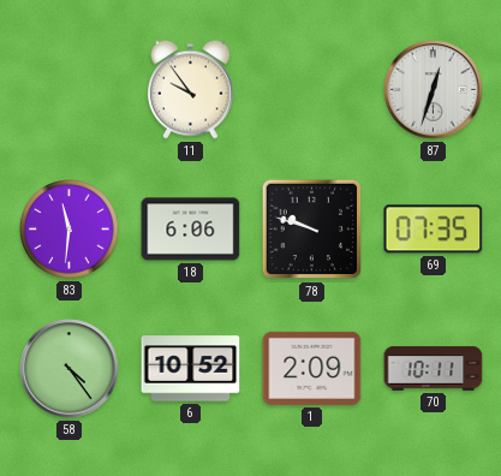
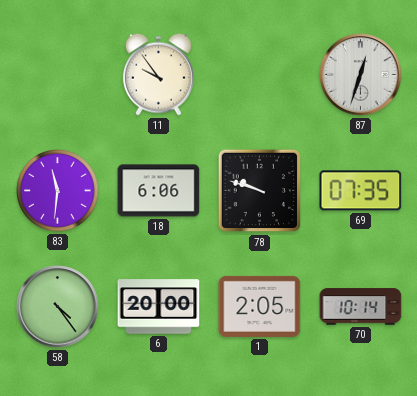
6: 10:52 -> 20:00 (159, 307)
1: 2:09 -> 2:05 (260, 306)
70: 10:11 -> 10:14 (361, 307)
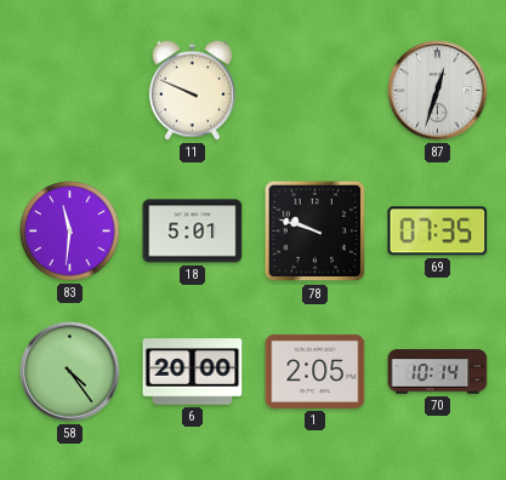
11: 9:54 -> 9:49 (192, 90)
18: 6:06 -> 5:01 (193, 232)
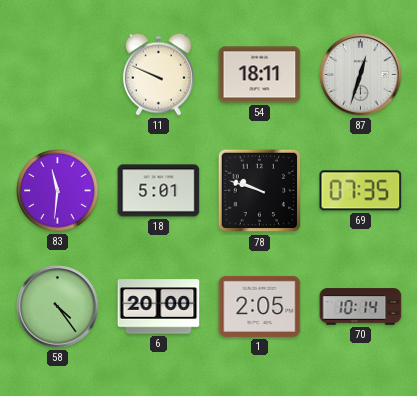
54: none -> 18:11 (260, 75)
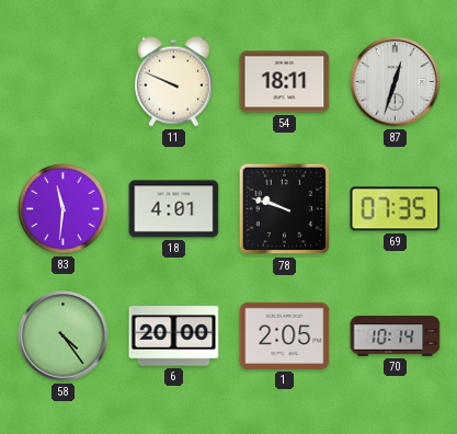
18: 5:01 -> 4:01 (174, 209)
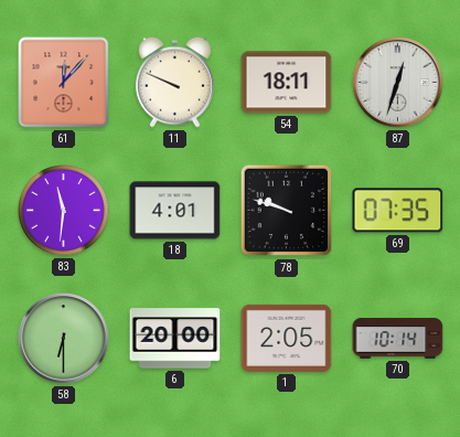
61: none -> 12:07 (64, 83)
58: 4:24 -> 6:30 (64, 339)
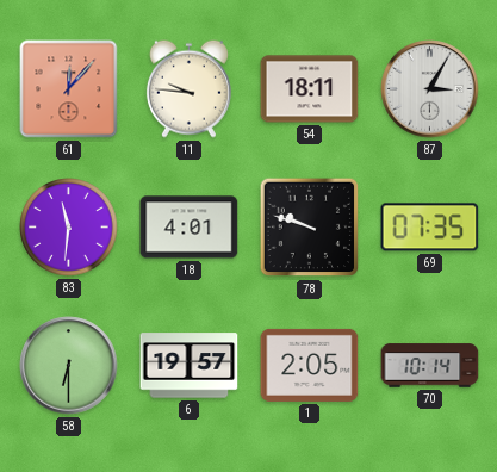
11: 9:49 -> 9:46 (188, 88)
87: 12:33 -> 3:05 (430, 89)
6: 20:00 -> 19:57 (190, 366)
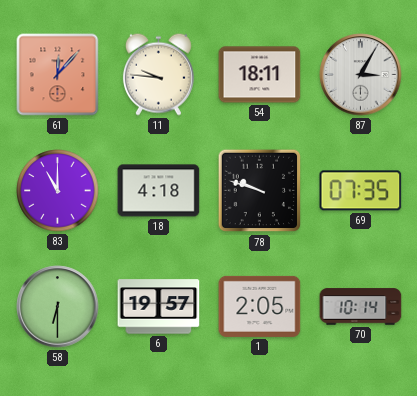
83: 11:31 -> 11:00 (58, 191)
18: 4:01 -> 4:18 (159, 191)
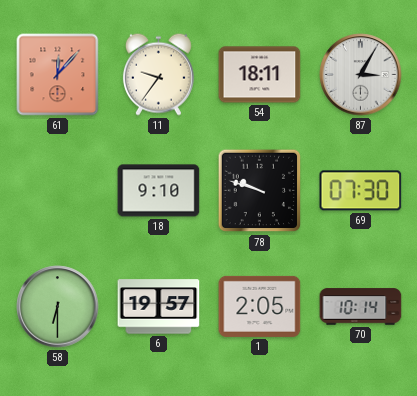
11: 9:46 -> 9:36 (158, 74)
83: 11:00 -> none (58, 191)
18: 4:18 -> 9:10 (159, 191)
69: 07:35 -> 07:30 (361, 191)
